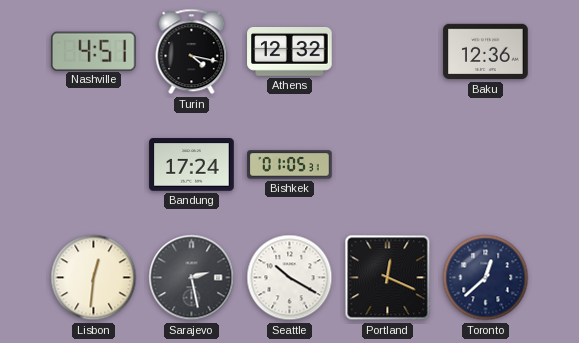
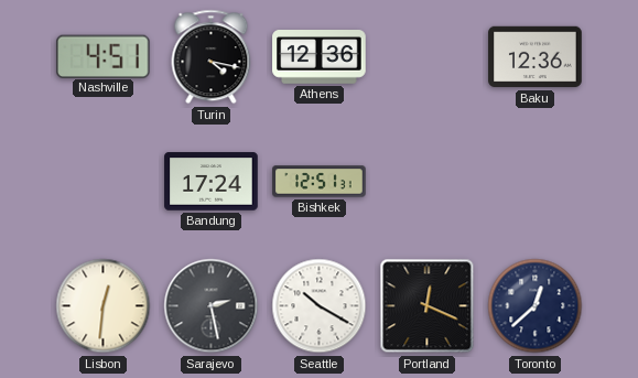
Athens: 12:32 -> 12:36 (320, 57)
Bishkek: 01:05 -> 12:51 (320, 182)
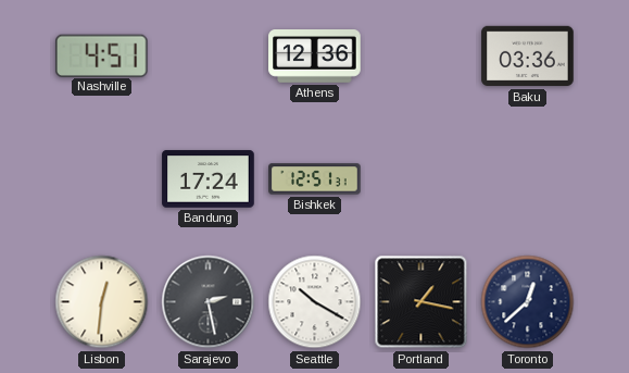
Turin: 4:17 -> none (212, 57)
Baku: 12:36 -> 03:36 (528, 57)
Portland: 12:19 -> 1:17 (422, 302)
